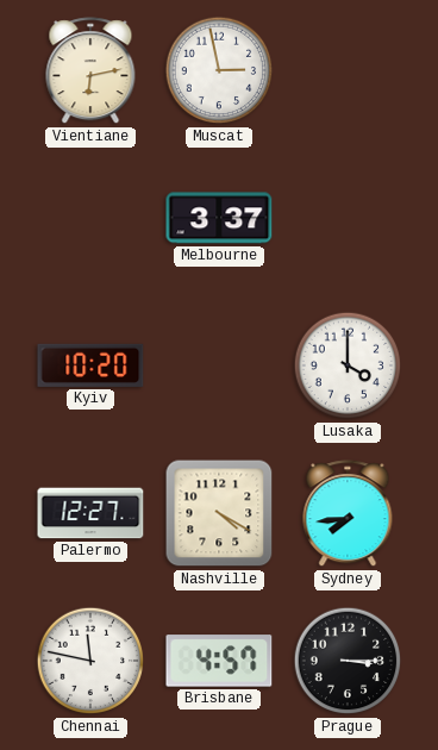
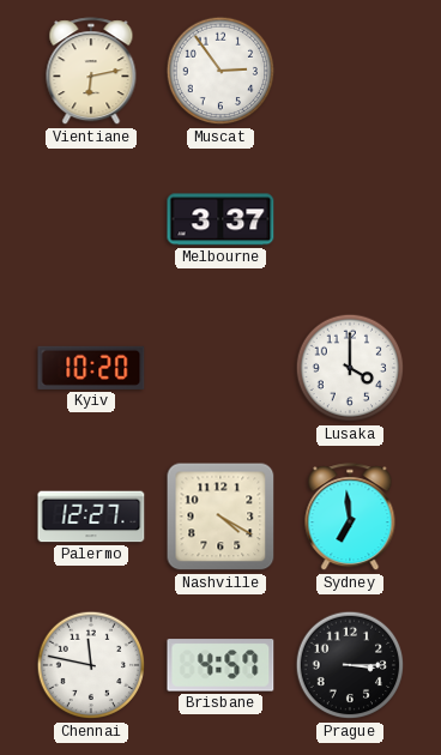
Muscat: 2:58 -> 2:54 (220, 71)
Sydney: 7:44 -> 6:59 (350, 518)
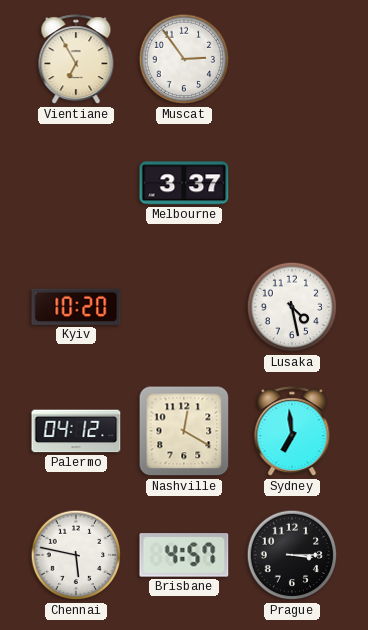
Vientiane: 6:13 -> 6:55 (76, 60)
Lusaka: 4:00 -> 4:28 (292, 307)
Palermo: 12:27 -> 04:12 (76, 431)
Nashville: 4:20 -> 12:20 (184, 431)
Chennai: 11:47 -> 5:47 (76, 555)
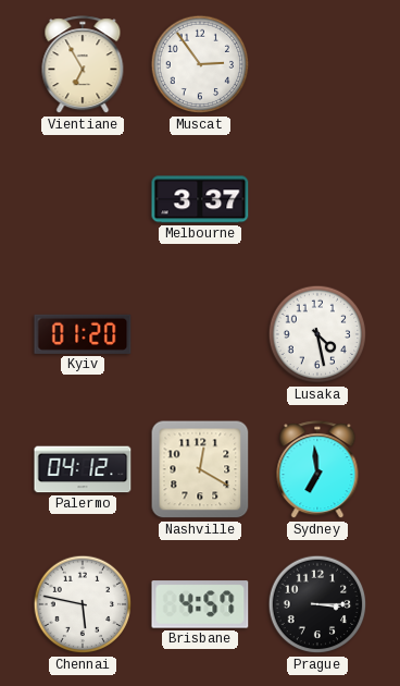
Kyiv: 10:20 -> 01:20 (83, 334)
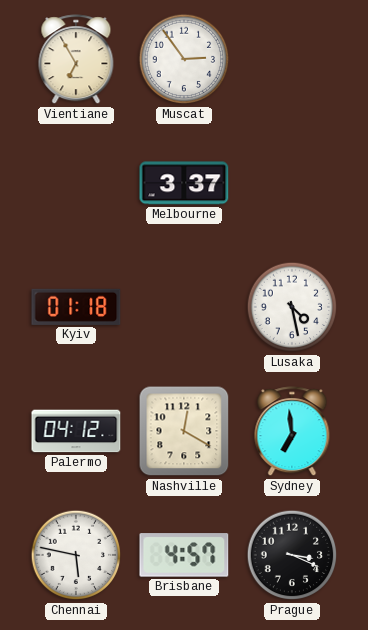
Kyiv: 01:20 -> 01:18 (76, 307)
Prague: 3:15 -> 3:19 (292, 555)
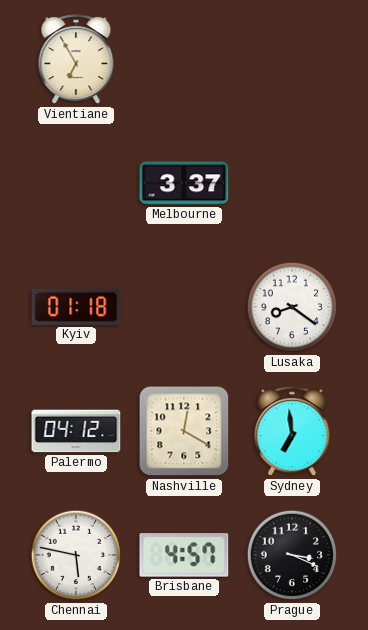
Muscat: 2:54 -> none (184, 59)
Lusaka: 4:28 -> 8:21 (292, 307)
